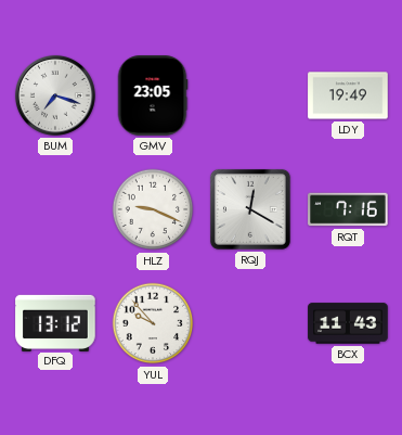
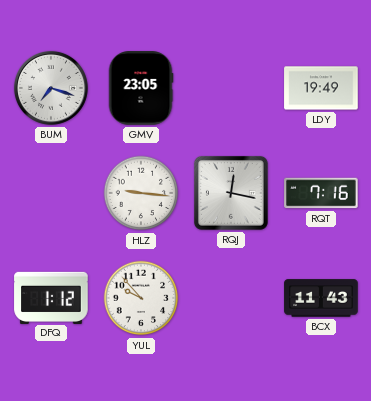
HLZ: 9:19 -> 9:16 (141, 193)
RQJ: 12:20 -> 12:17 (231, 193)
DFQ: 13:12 -> 1:12 (51, 297)
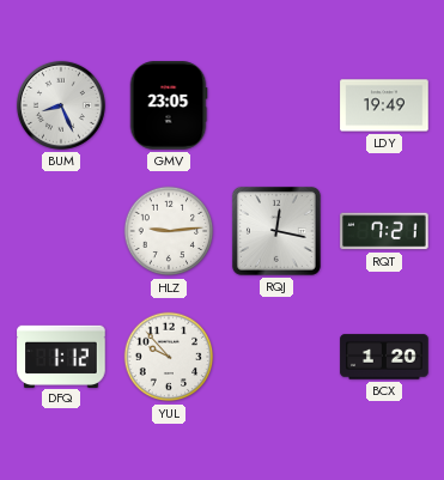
BUM: 7:18 -> 8:26 (61, 105)
HLZ: 9:16 -> 9:14 (169, 231)
RQT: 7:16 -> 7:21 (384, 231)
BCX: 11:43 -> 1:20 (384, 357)
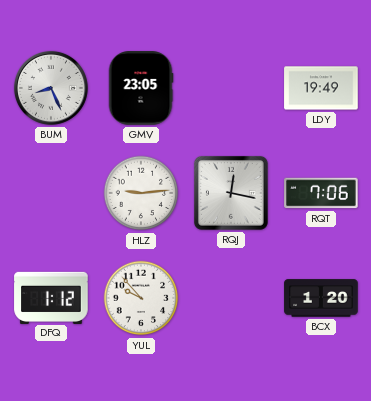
RQT: 7:21 -> 7:06 (321, 193)
